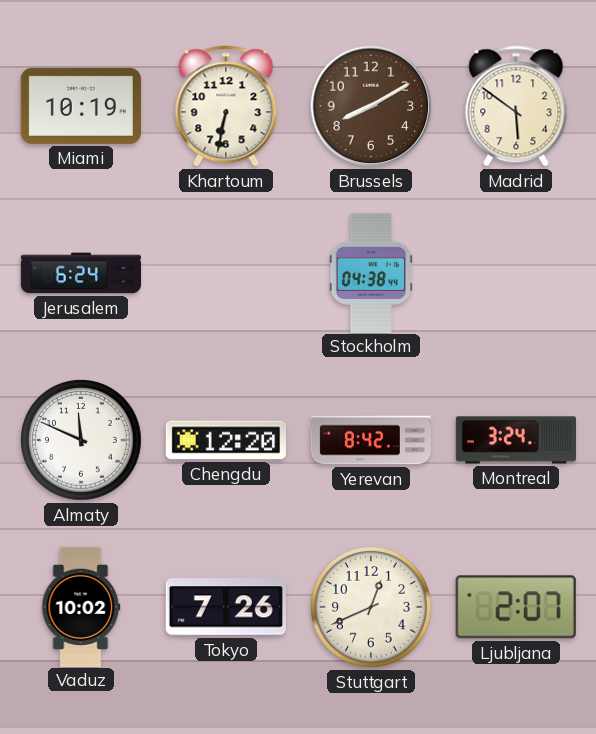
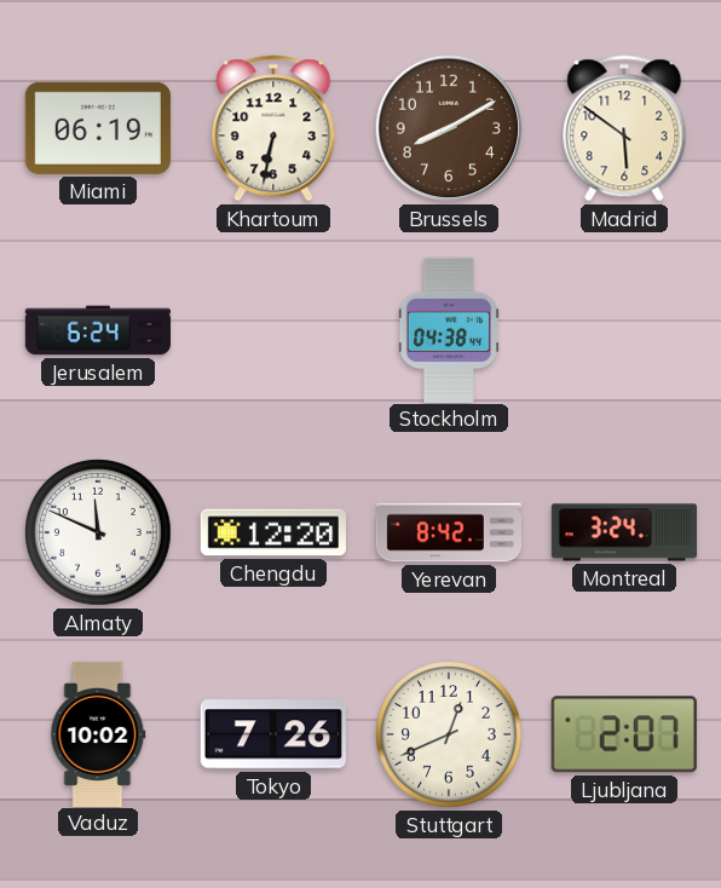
Miami: 10:19 -> 06:19 (98, 128)
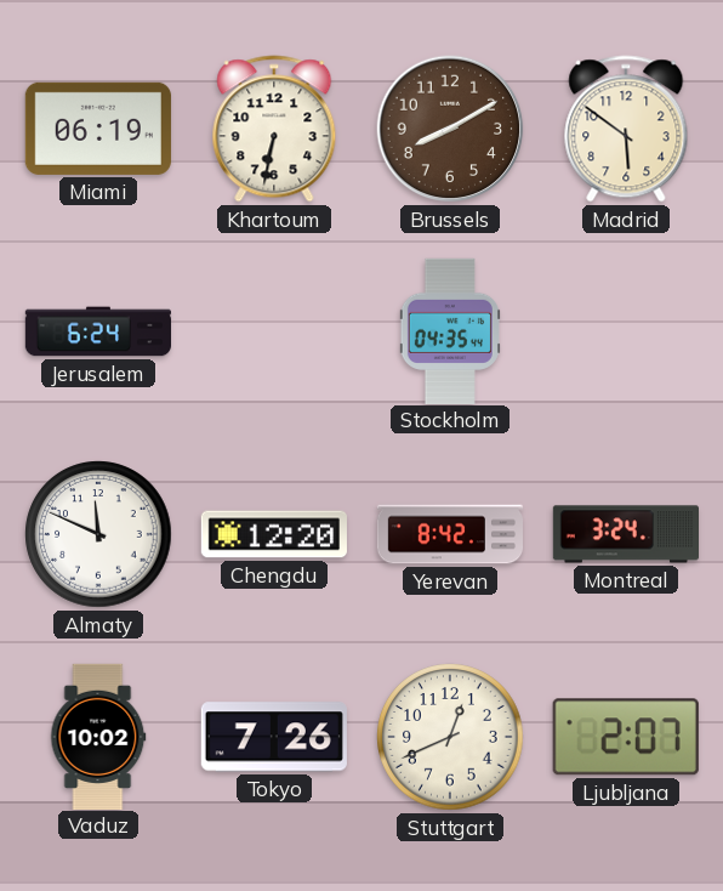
Stockholm: 04:38 -> 04:35 (450, 330)
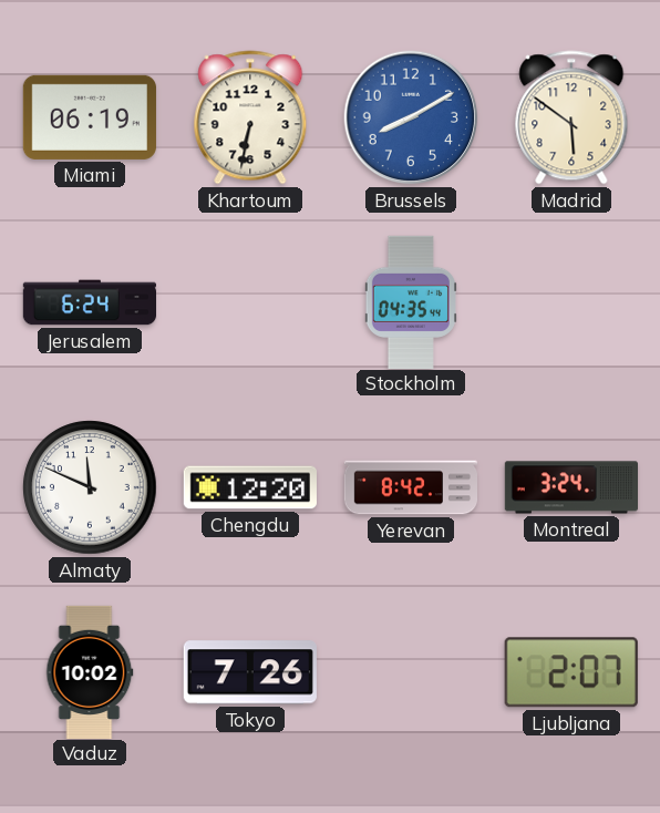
Brussels dial: brown -> blue (411, 117)
Stuttgart: 12:41 -> none (450, 737)
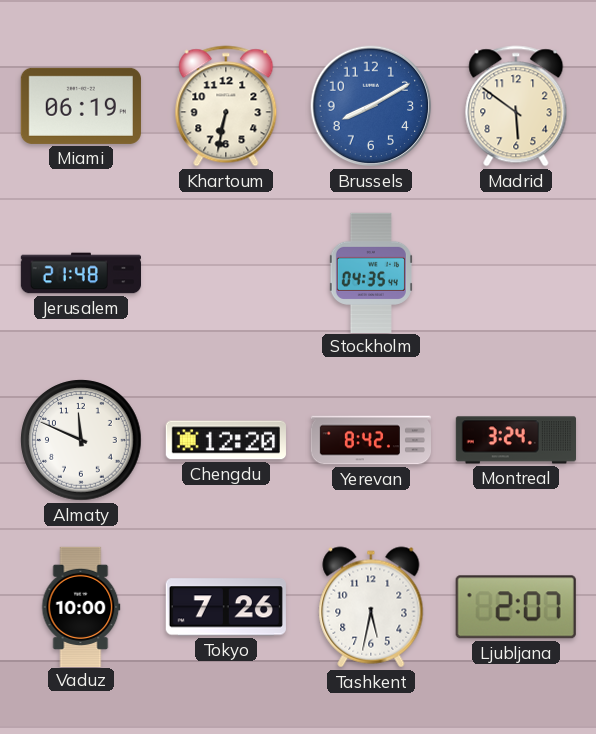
Jerusalem: 6:24 -> 21:48 (80, 273)
Vaduz: 10:02 -> 10:00 (81, 606)
Tashkent: none -> 5:32 (371, 607)
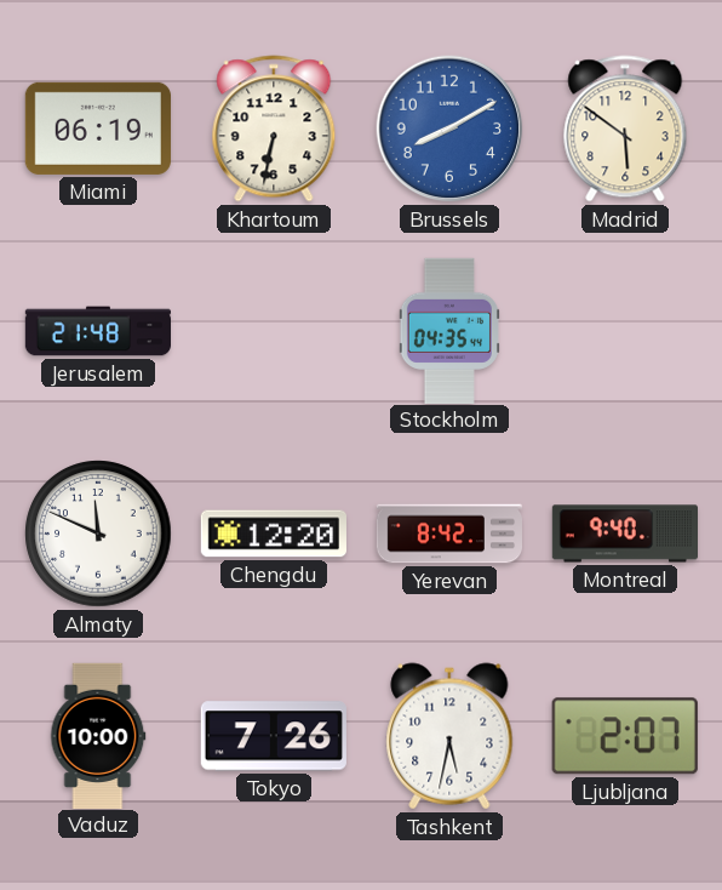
Montreal: 3:24 -> 9:40 (624, 534)
